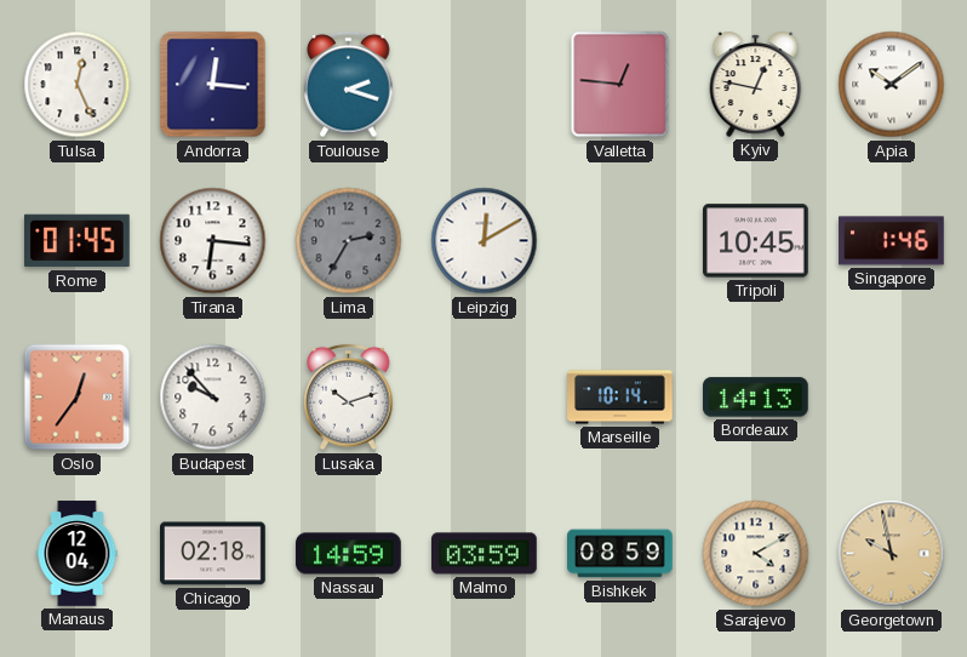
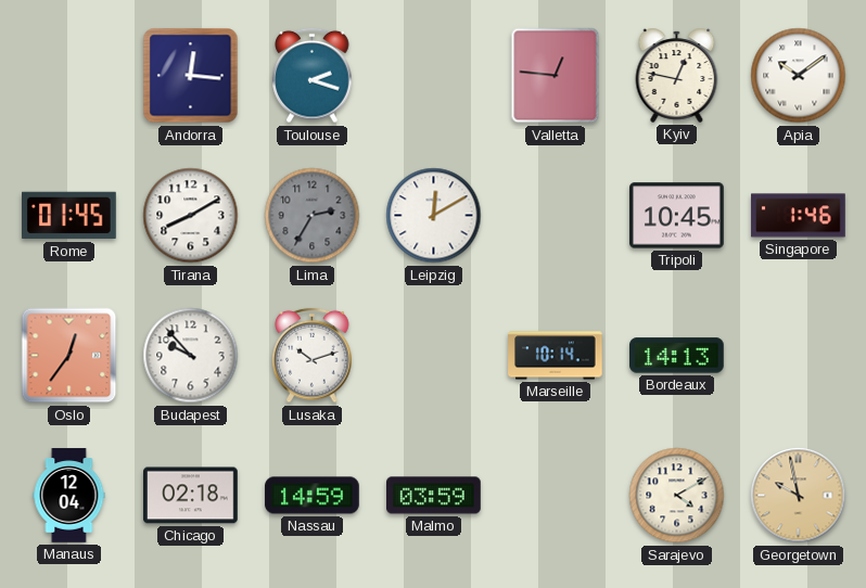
Tulsa: 12:26 -> none (78, 85)
Tirana: 6:16 -> 8:10 (191, 216)
Bishkek: 08:59 -> none (620, 554)
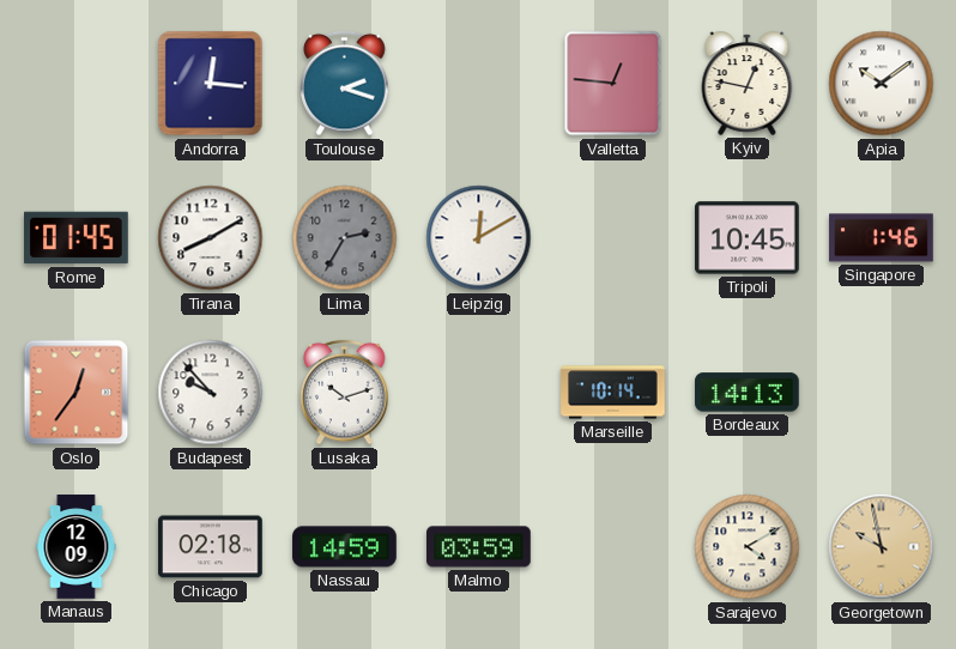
Manaus: 12:04 -> 12:09 (77, 547)
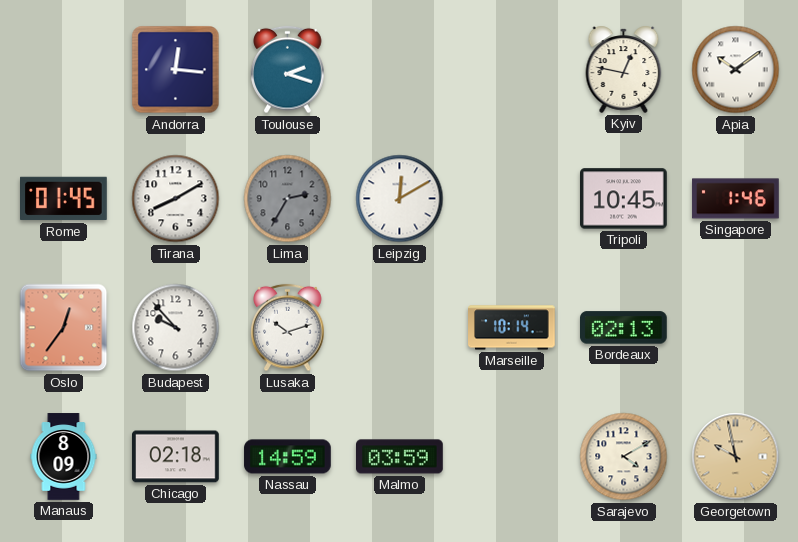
Valletta: 12:46 -> none (613, 84)
Bordeaux: 14:13 -> 02:13 (624, 328)
Manaus: 12:09 -> 8:09 (64, 457)
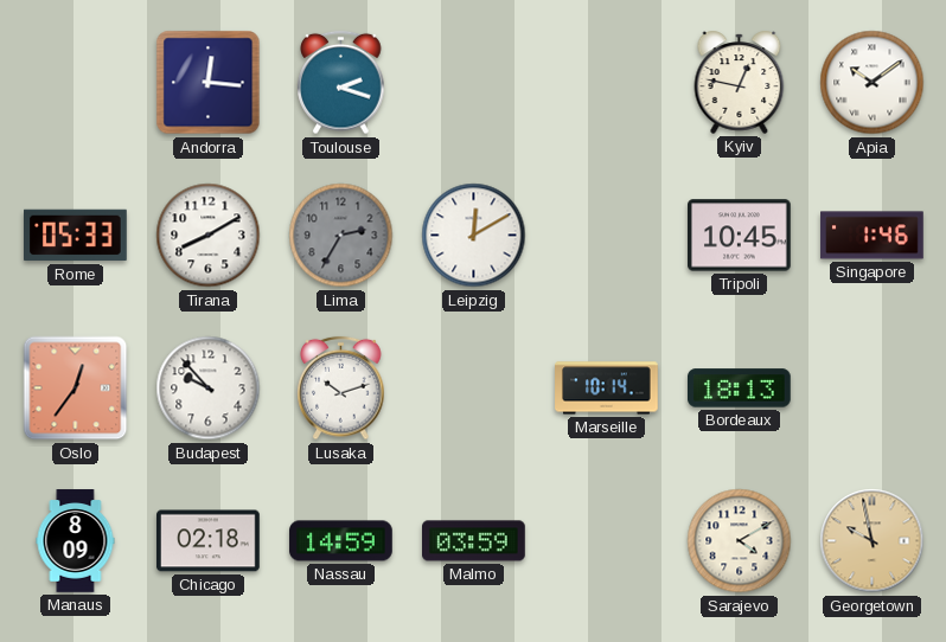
Rome: 01:45 -> 05:33 (76, 236)
Bordeaux: 02:13 -> 18:13 (740, 389)
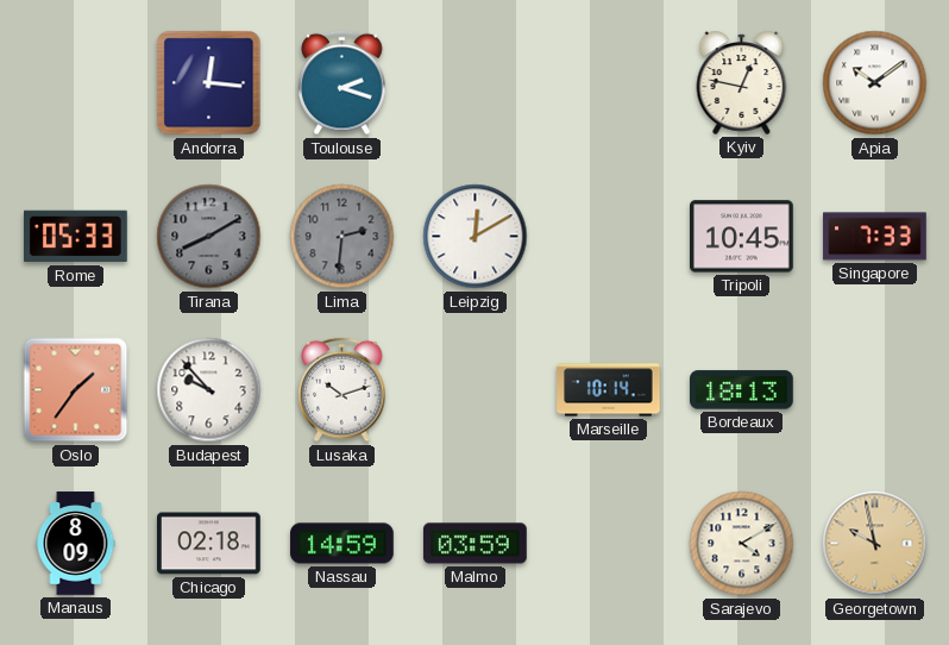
Tirana dial: white -> grey (209, 237)
Lima: 2:35 -> 2:31 (342, 237)
Singapore: 1:46 -> 7:33 (875, 237)
Oslo: 12:36 -> 1:36 (76, 390)
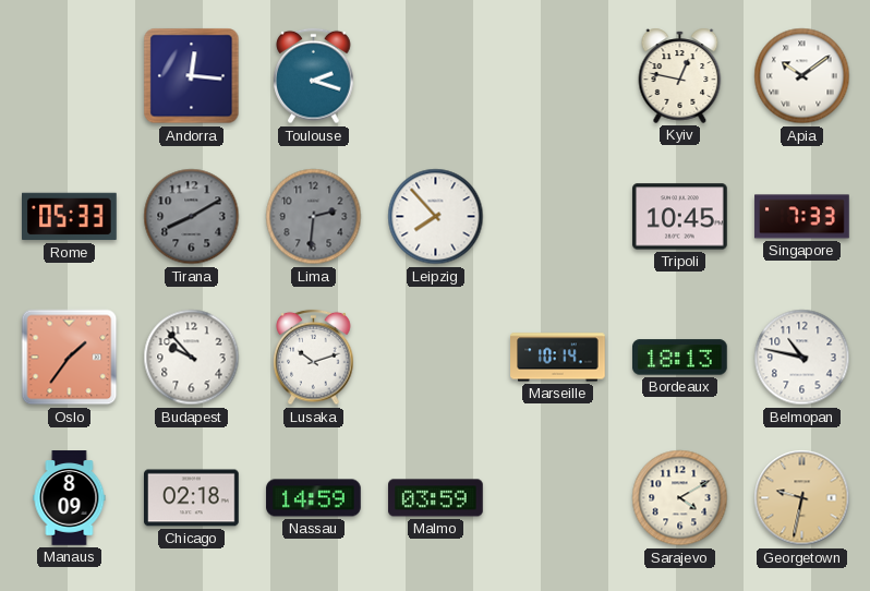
Leipzig: 12:10 -> 7:53 (436, 217)
Belmopan: none -> 10:47 (802, 358)
Georgetown: 9:58 -> 9:32 (802, 498)
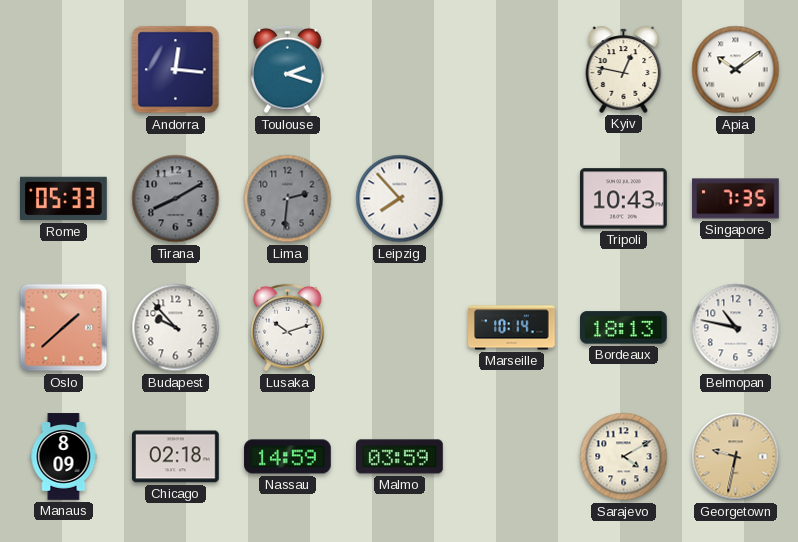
Tripoli: 10:45 -> 10:43 (624, 199)
Singapore: 7:33 -> 7:35 (736, 199)
Oslo: 1:36 -> 1:38 (64, 328)
